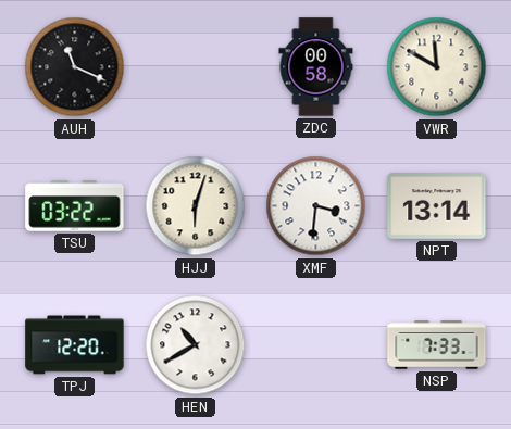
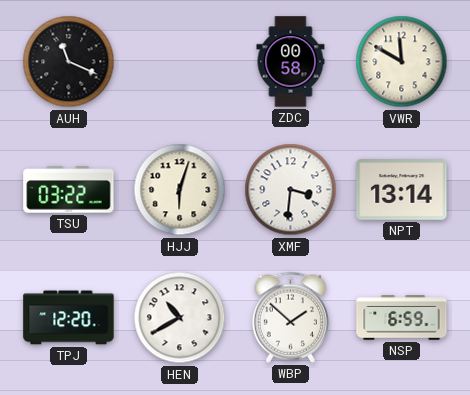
WBP: none -> 1:52 (290, 317)
NSP: 7:33 -> 6:59 (402, 318)
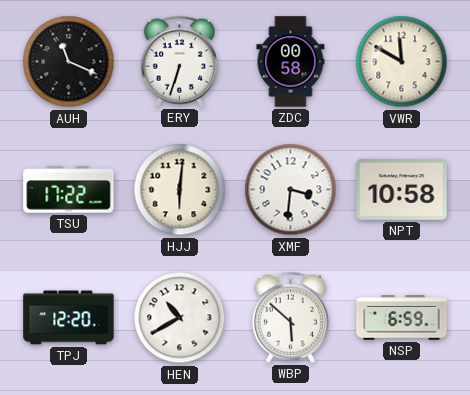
ERY: none -> 6:33 (179, 61)
TSU: 03:22 -> 17:22 (69, 190)
HJJ: 6:03 -> 6:01 (180, 190)
NPT: 13:14 -> 10:58 (402, 190)
WBP: 1:52 -> 5:52 (290, 317)
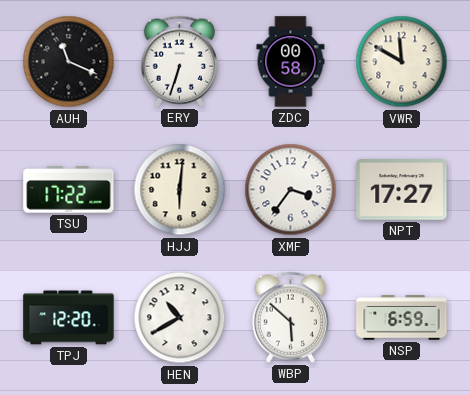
XMF: 3:31 -> 3:36 (291, 190)
NPT: 10:58 -> 17:27 (402, 190)
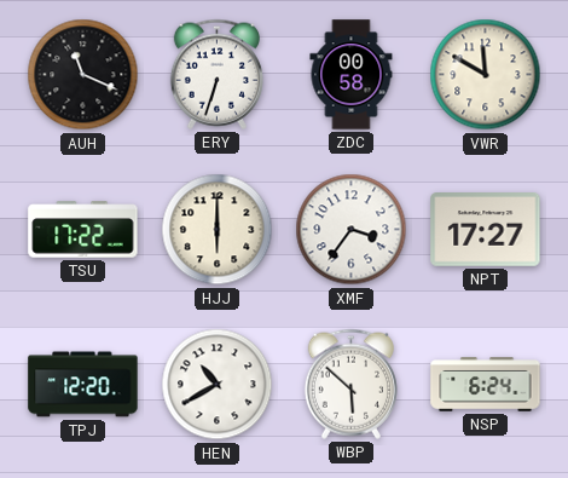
HJJ: 6:01 -> 6:00 (218, 230)
NSP: 6:59 -> 6:24 (486, 385)
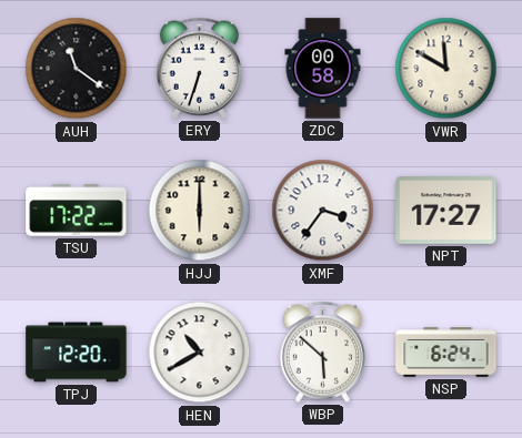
AUH: 11:19 -> 11:21 (77, 69)
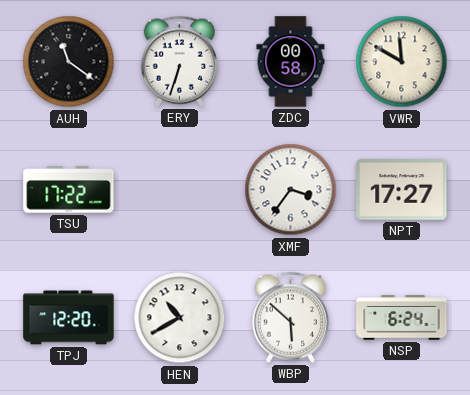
HJJ: 6:00 -> none (200, 211)
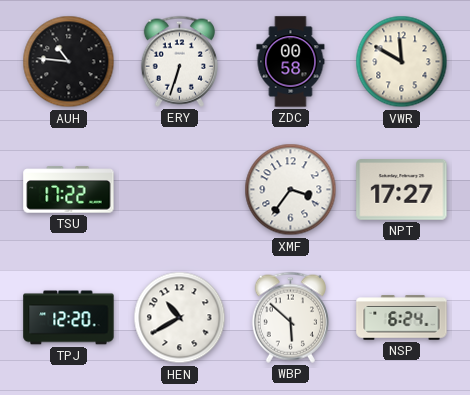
AUH: 11:21 -> 10:46 (69, 62)
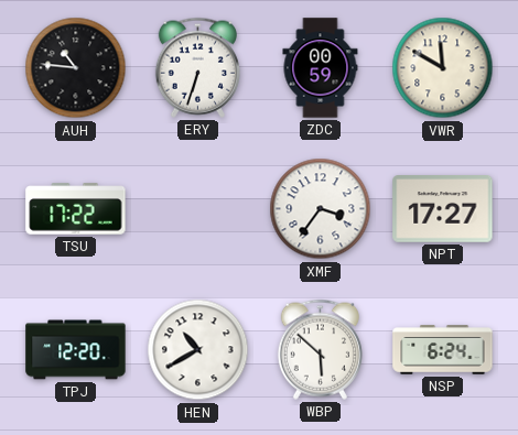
ZDC: 00:58 -> 00:59 (321, 68)
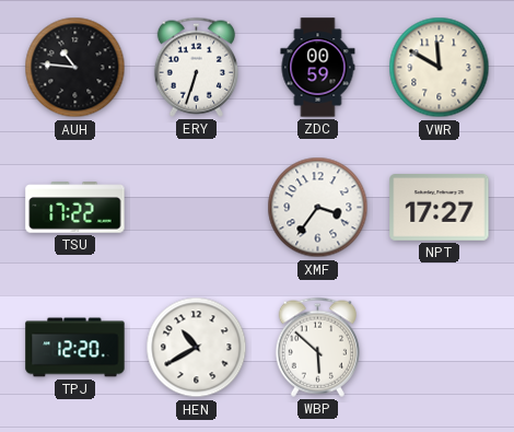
NSP: 6:24 -> none (443, 350)
